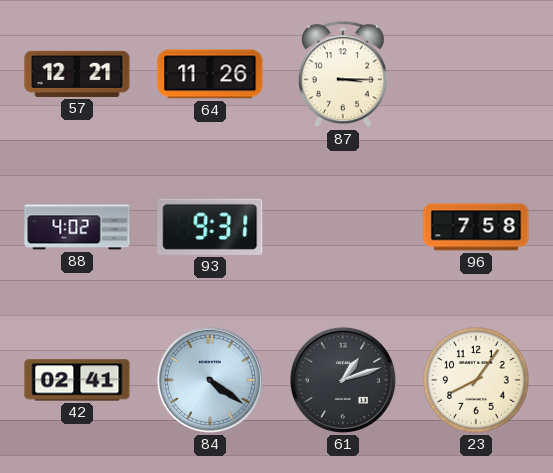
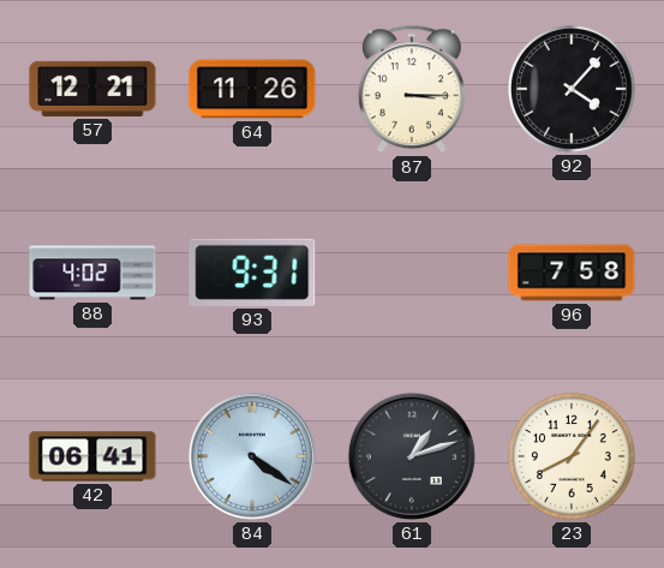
92: none -> 4:07 (572, 89)
42: 02:41 -> 06:41 (92, 456)
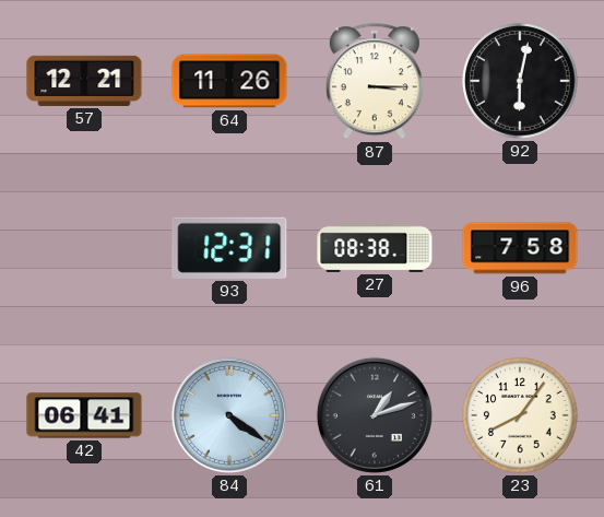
92: 4:07 -> 6:02 (520, 81)
88: 4:02 -> none (92, 273)
93: 9:31 -> 12:31 (229, 248)
27: none -> 08:38 (375, 248)
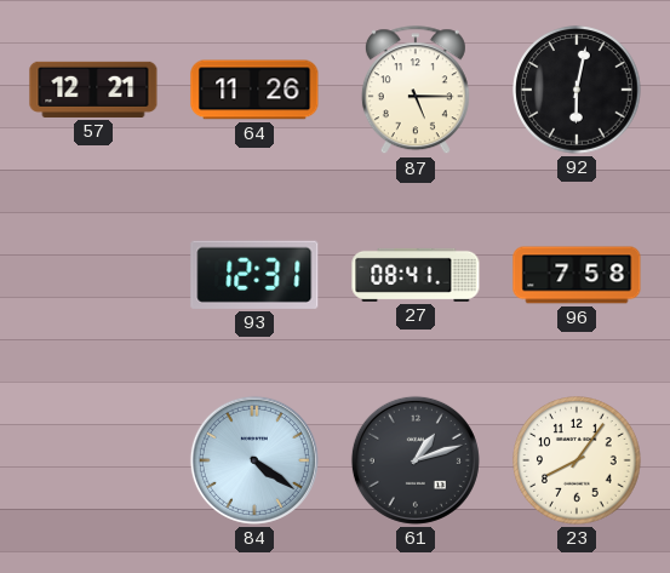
87: 3:15 -> 5:15 (416, 91)
27: 08:38 -> 08:41 (416, 275)
42: 06:41 -> none (84, 415)
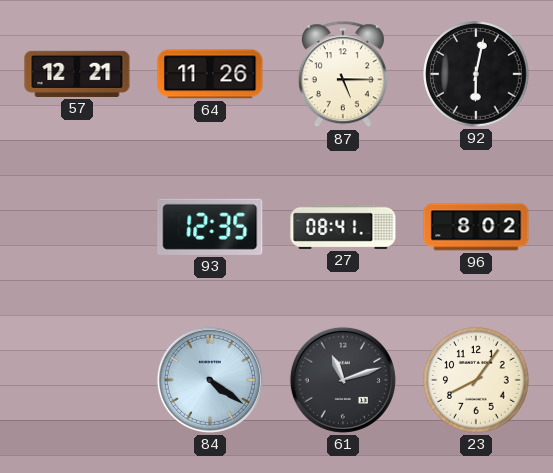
93: 12:31 -> 12:35 (210, 227)
96: 7:58 -> 8:02 (476, 227)
61: 1:12 -> 11:12 (343, 380)
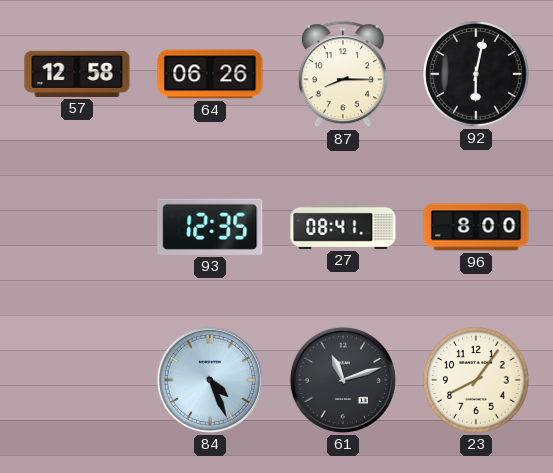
57: 12:21 -> 12:58 (77, 74)
64: 11:26 -> 06:26 (210, 74)
87: 5:15 -> 8:15 (343, 75)
96: 8:02 -> 8:00 (476, 227)
84: 4:21 -> 4:26 (210, 380)
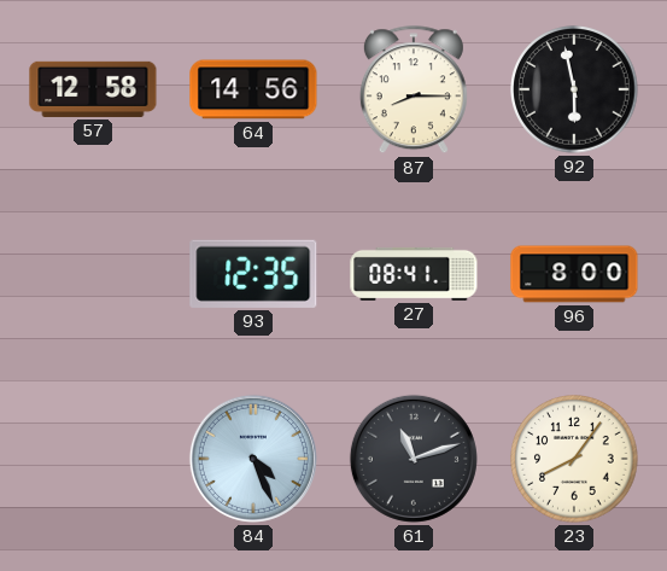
64: 06:26 -> 14:56 (253, 89)
92: 6:02 -> 5:58 (574, 89)
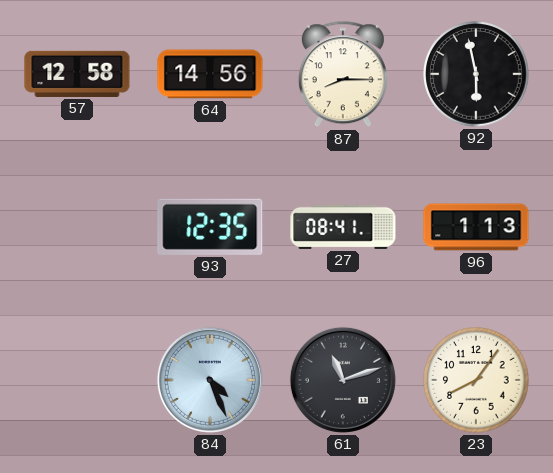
96: 8:00 -> 1:13 (476, 227)
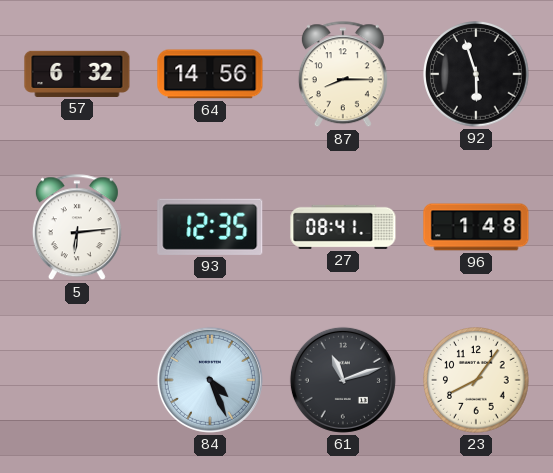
57: 12:58 -> 6:32 (77, 74)
92: 5:58 -> 5:57 (476, 74)
5: none -> 6:14 (77, 228)
96: 1:13 -> 1:48 (476, 227)
